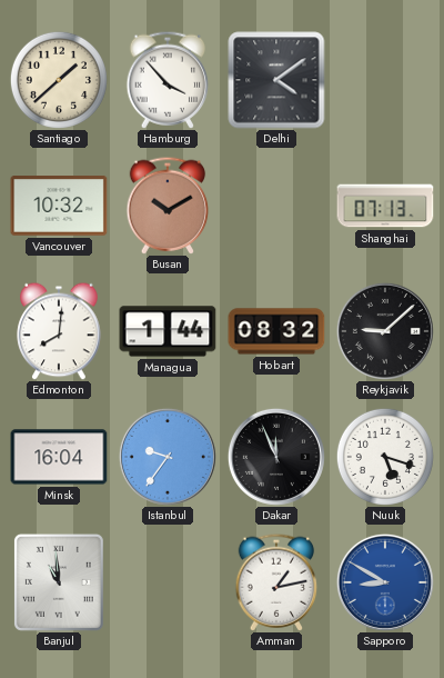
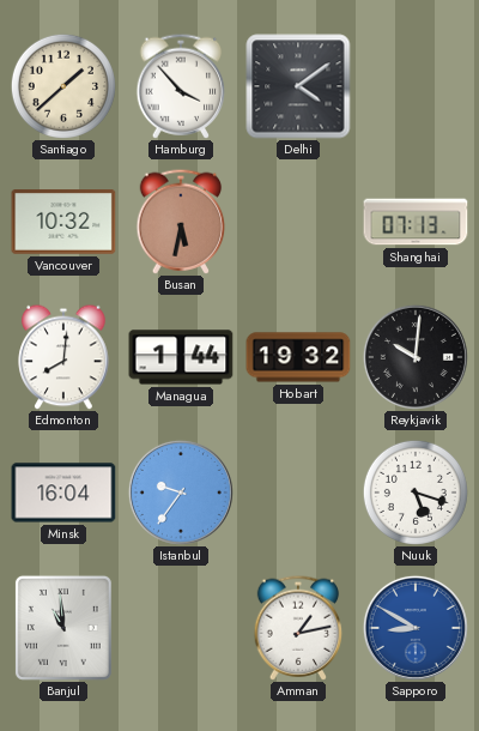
Busan: 10:10 -> 5:32 (181, 222)
Hobart: 08:32 -> 19:32 (298, 357)
Reykjavik: 9:08 -> 10:01 (416, 357)
Dakar: 11:56 -> none (276, 457)
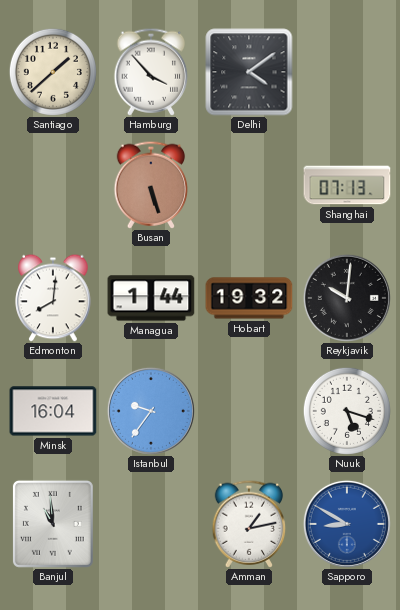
Vancouver: 10:32 -> none (63, 223)
Busan: 5:32 -> 5:27 (151, 185)
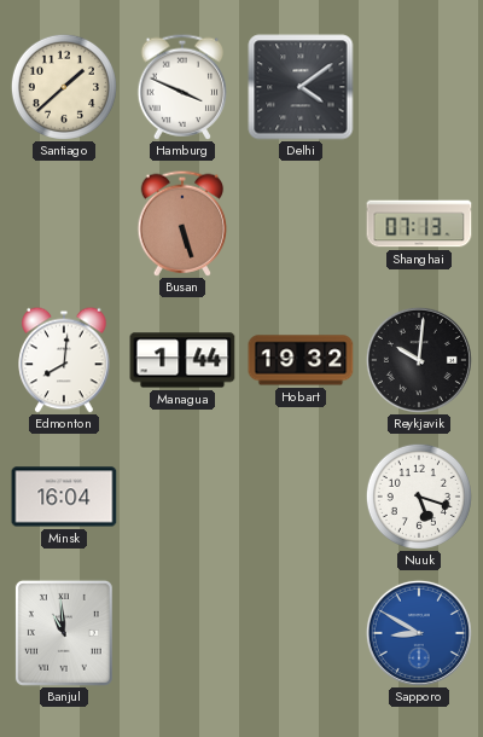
Hamburg: 3:53 -> 3:49 (182, 87)
Istanbul: 9:36 -> none (151, 411)
Amman: 1:13 -> none (249, 524)
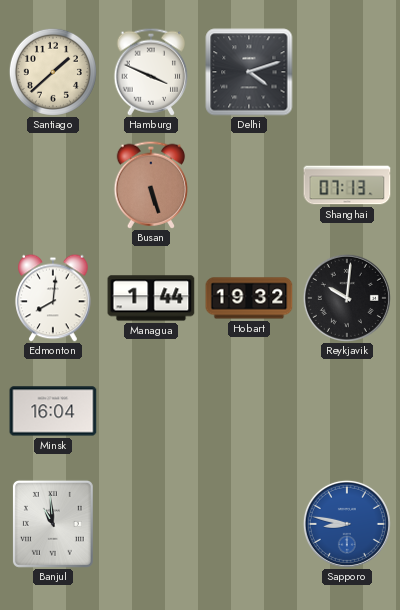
Delhi: 4:09 -> 4:12 (249, 72)
Nuuk: 5:18 -> none (419, 497)
Sapporo: 8:50 -> 8:47 (347, 524)
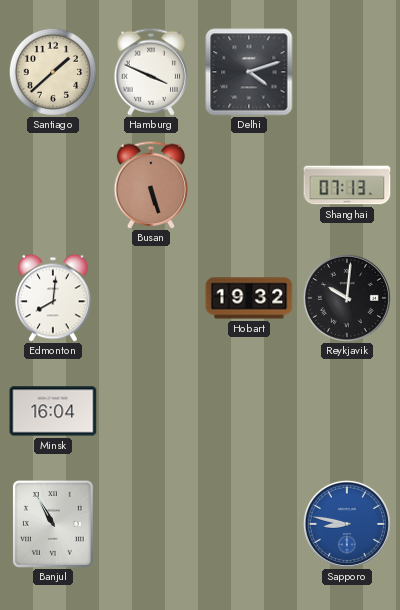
Managua: 1:44 -> none (151, 298)
Banjul: 10:59 -> 10:55 (53, 524)
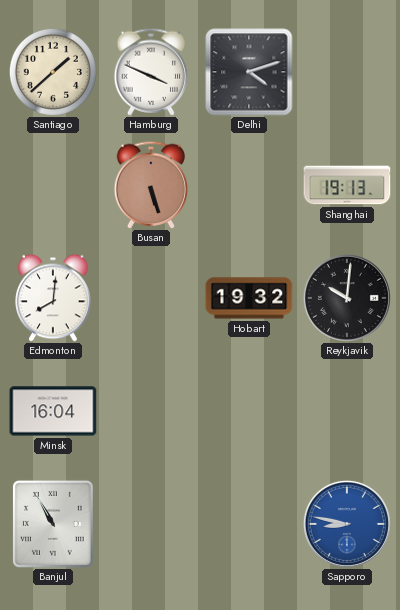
Shanghai: 07:13 -> 19:13 (347, 185)
